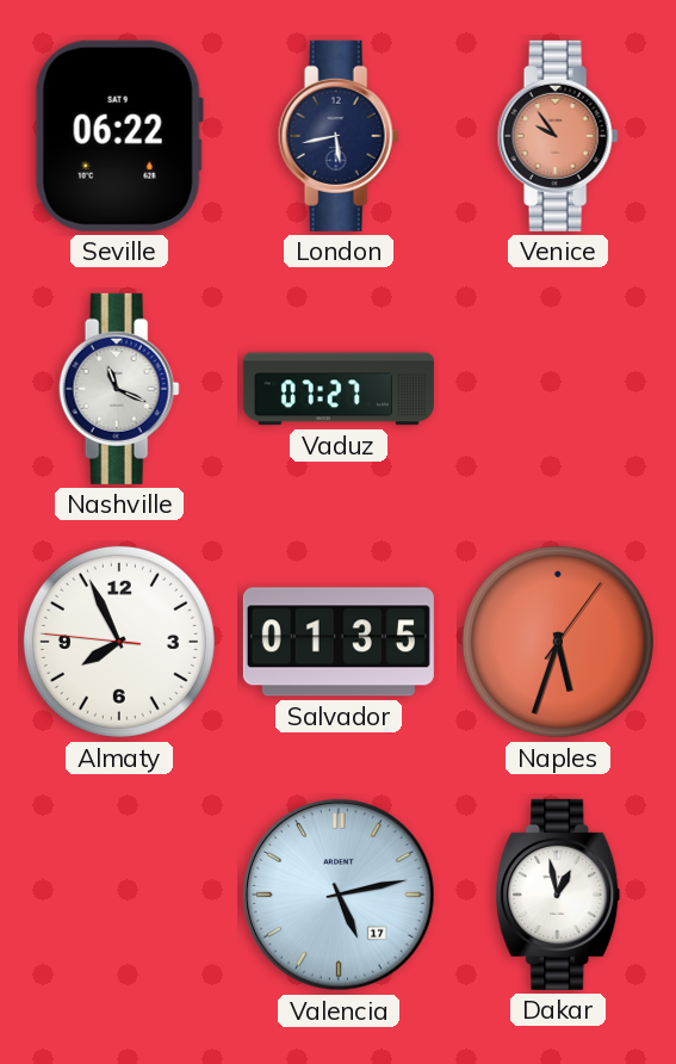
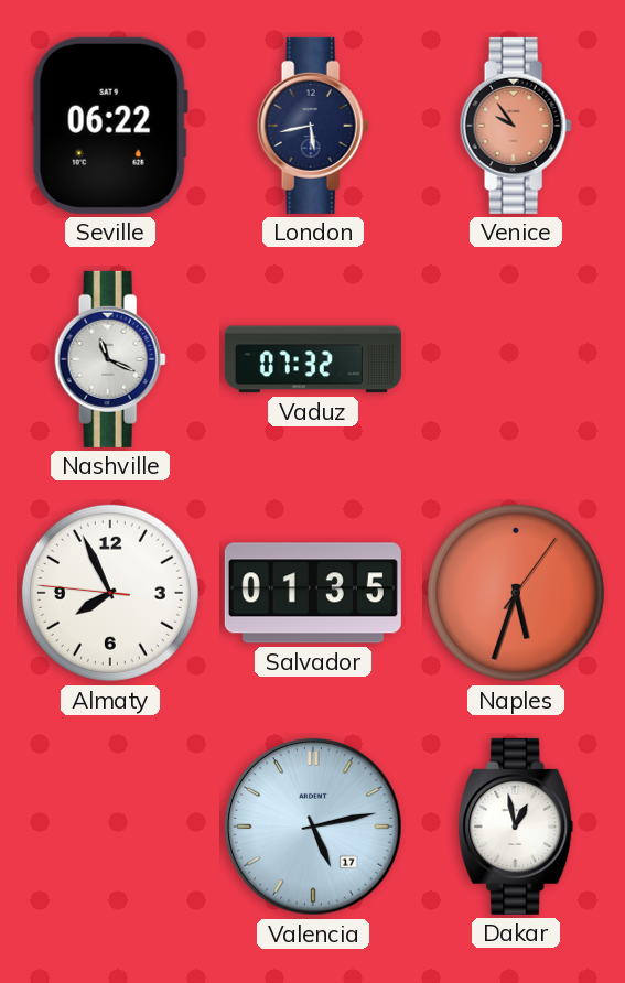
Vaduz: 07:27 -> 07:32 (313, 359)
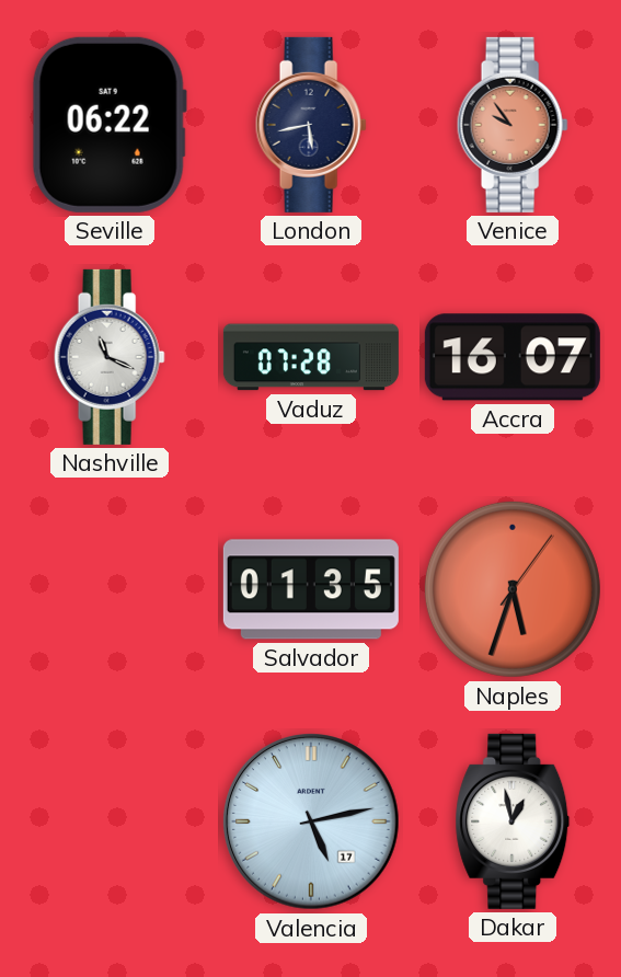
Vaduz: 07:32 -> 07:28 (311, 357)
Accra: none -> 16:07 (513, 357)
Almaty: 7:55 -> none (110, 593)
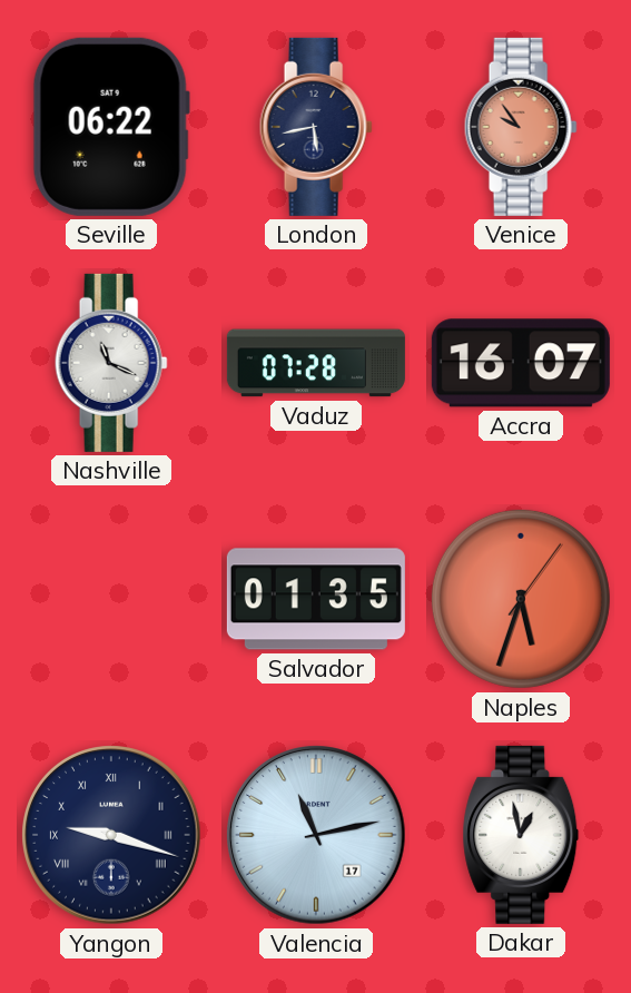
Yangon: none -> 9:18 (111, 835)
Valencia: 5:13 -> 11:13 (316, 835)
